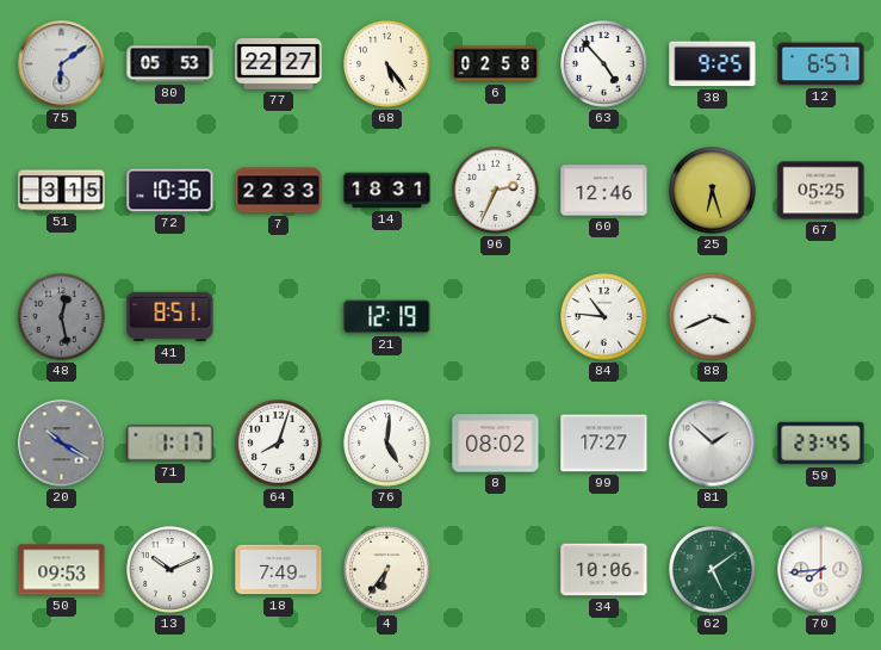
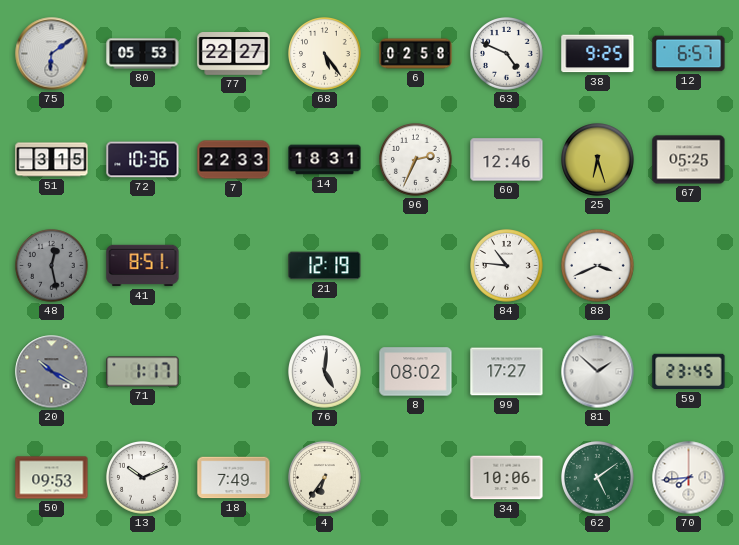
63: 4:53 -> 4:49 (507, 54)
64: 8:03 -> none (279, 444)
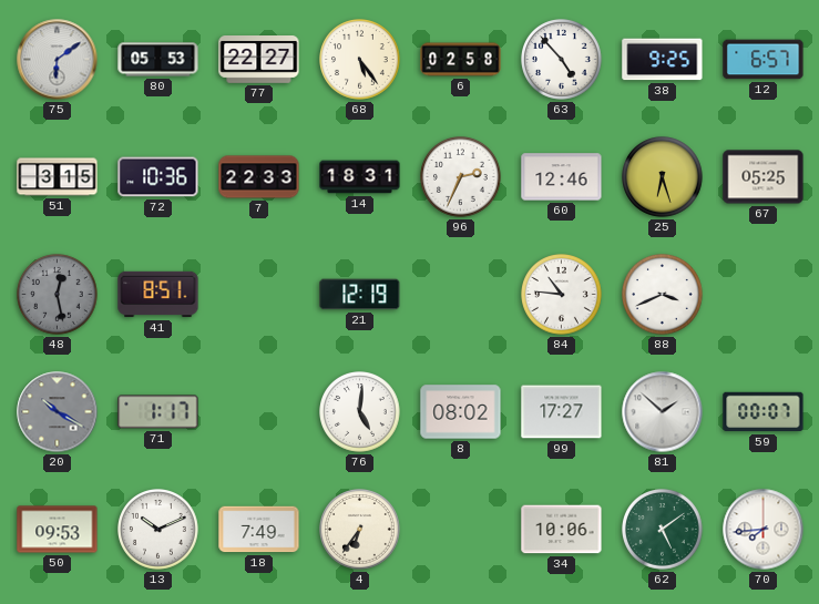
63: 4:49 -> 4:53 (562, 60)
59: 23:45 -> 00:07 (764, 412)
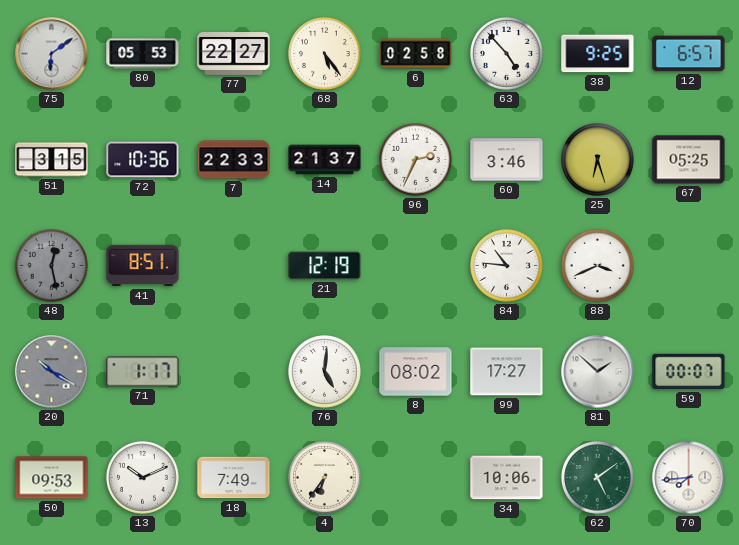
14: 18:31 -> 21:37 (325, 160)
60: 12:46 -> 3:46 (507, 160)
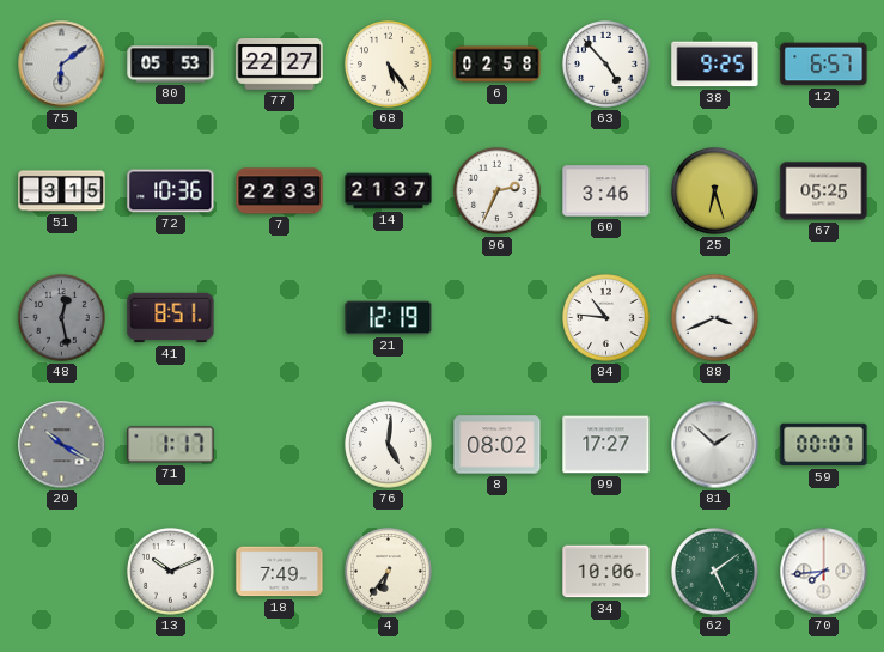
50: 09:53 -> none (52, 478)
